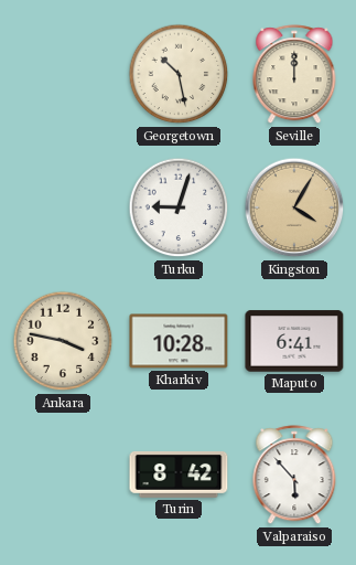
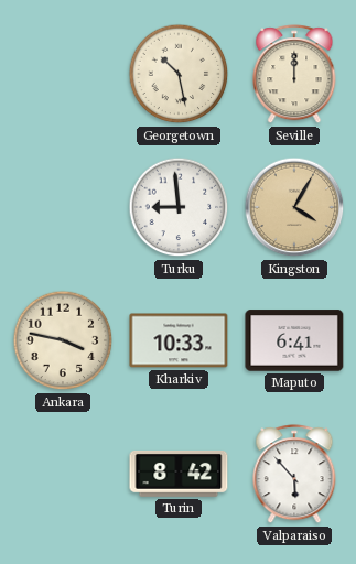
Turku: 9:03 -> 8:59 (179, 207)
Kharkiv: 10:28 -> 10:33 (179, 340)
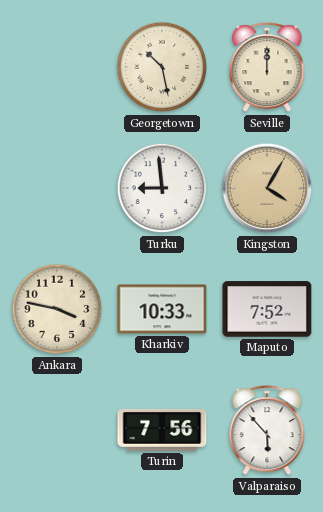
Maputo: 6:41 -> 7:52 (267, 309)
Turin: 8:42 -> 7:56 (162, 430)
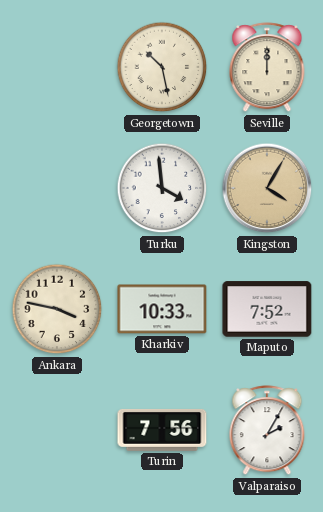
Turku: 8:59 -> 3:59 (162, 188)
Valparaiso: 5:53 -> 2:05 (267, 431)
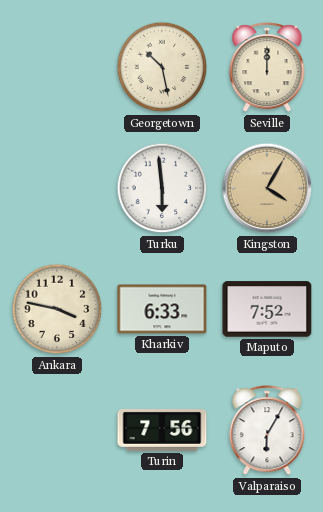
Turku: 3:59 -> 5:59 (162, 188)
Kharkiv: 10:33 -> 6:33 (162, 309)
Valparaiso: 2:05 -> 6:05 (267, 431)
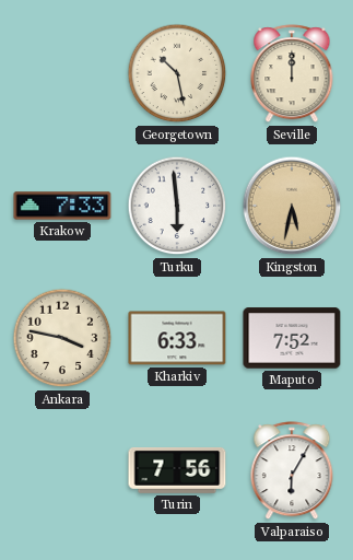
Krakow: none -> 7:33 (62, 206)
Kingston: 4:05 -> 5:32 (292, 206)
